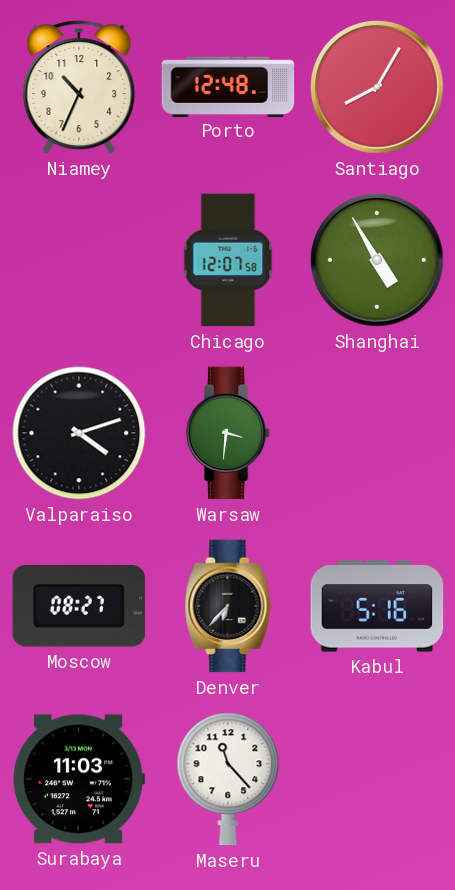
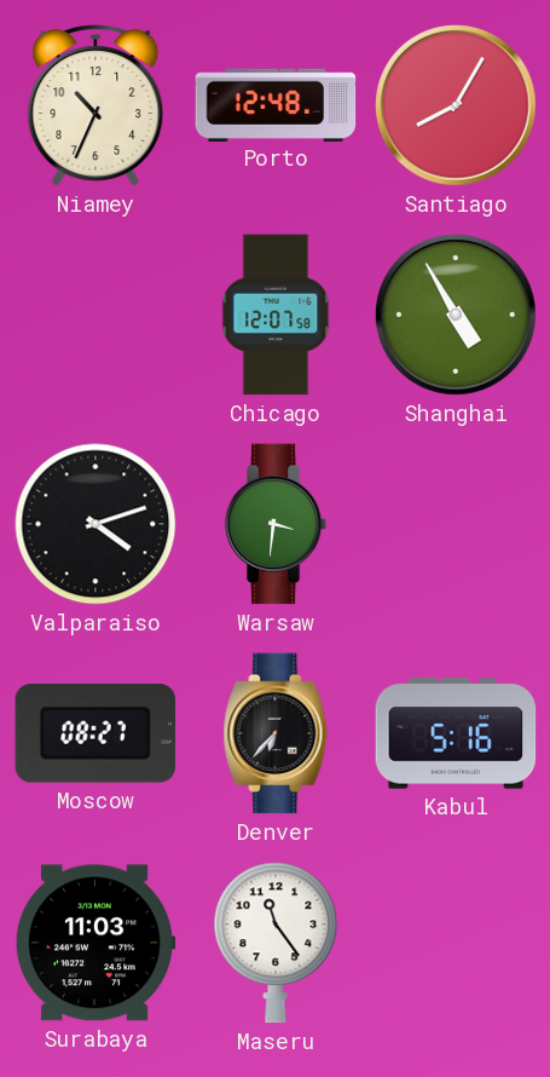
Maseru: 11:23 -> 11:24 (276, 943)
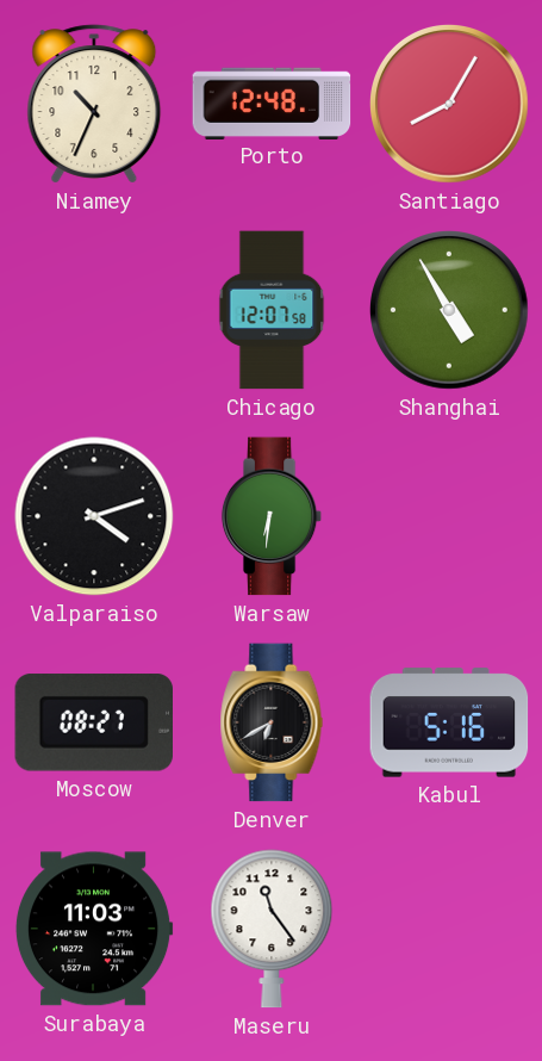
Warsaw: 3:31 -> 6:31 (272, 516)
Denver: 6:37 -> 6:40 (272, 722)
